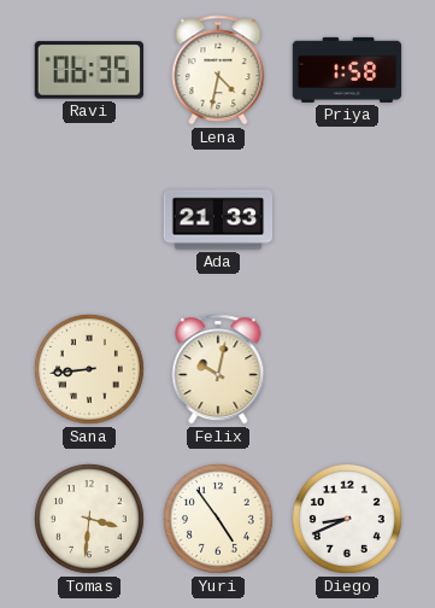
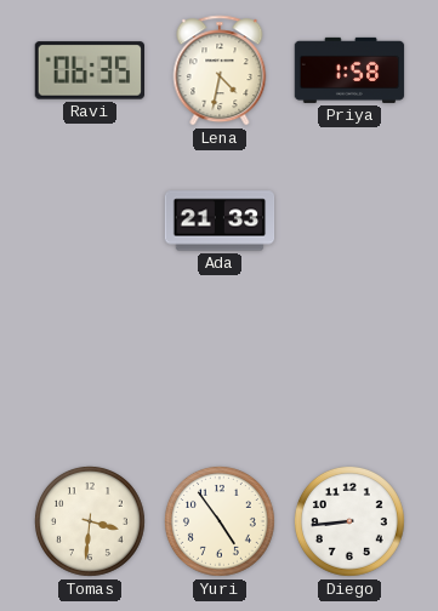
Sana: 8:44 -> none (89, 369)
Felix: 10:02 -> none (218, 369)
Diego: 8:41 -> 8:44 (349, 521)
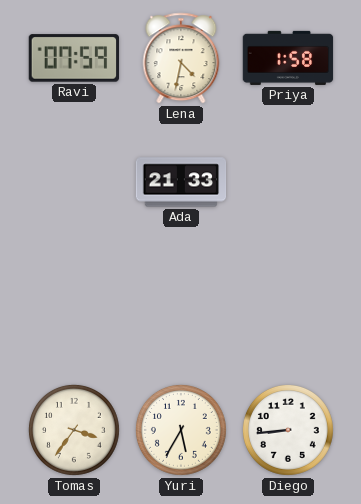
Ravi: 06:35 -> 07:59 (74, 58)
Tomas: 3:31 -> 3:36 (74, 430)
Yuri: 4:54 -> 5:35 (181, 430)
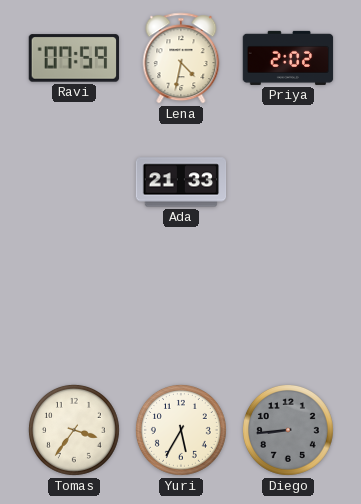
Priya: 1:58 -> 2:02 (288, 58)
Diego dial: white -> grey (288, 430)
